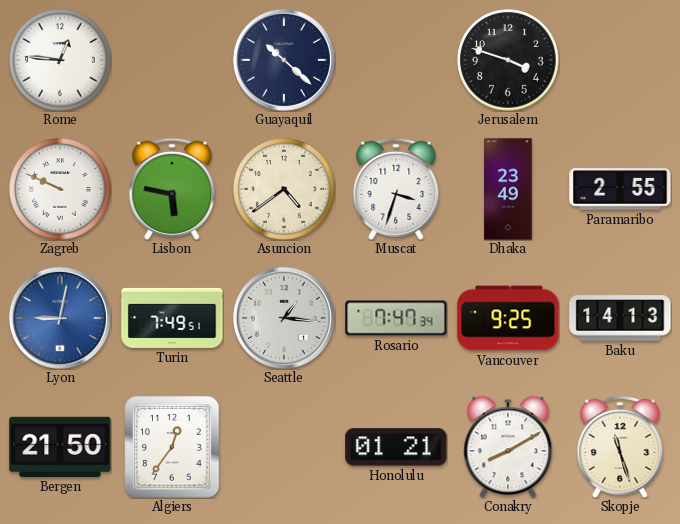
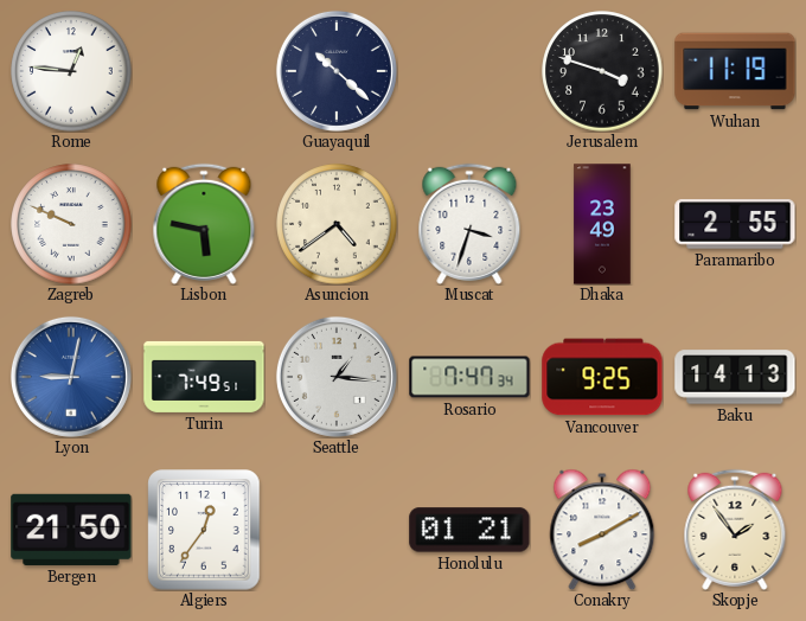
Wuhan: none -> 11:19 (735, 71)
Skopje: 11:27 -> 1:54 (735, 530)
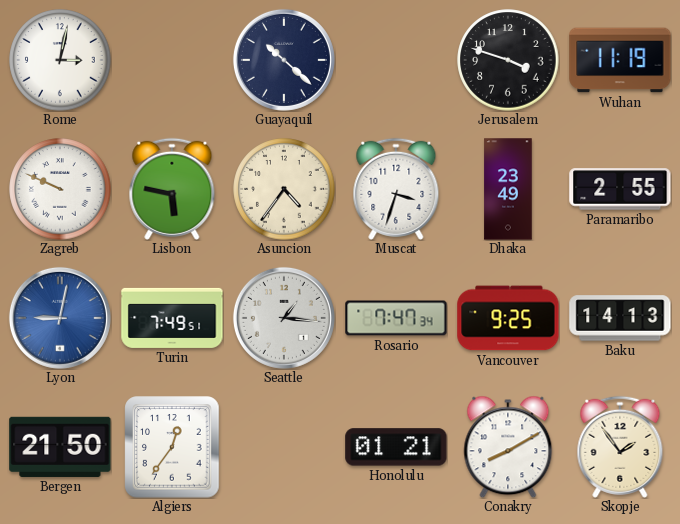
Rome: 12:46 -> 3:02 (60, 60)
Asuncion: 4:39 -> 4:36 (284, 189)
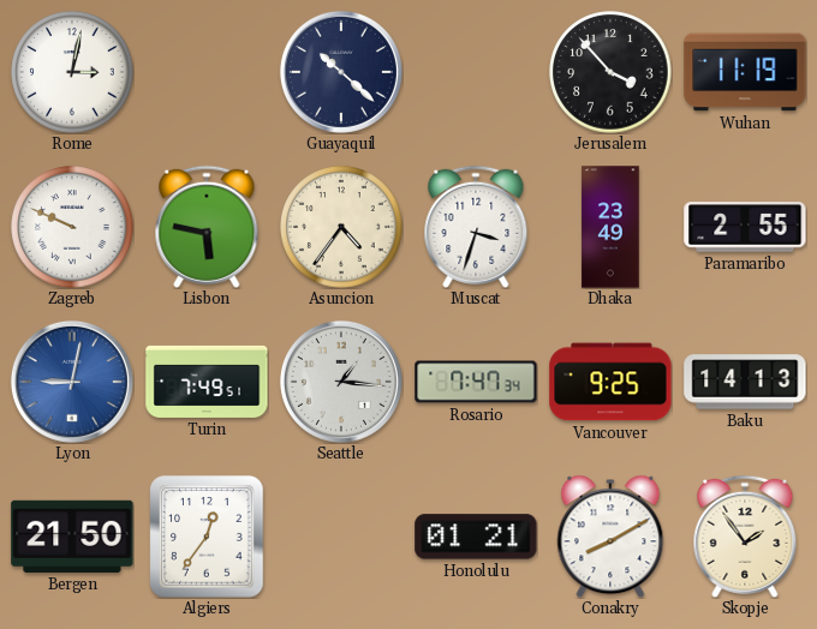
Jerusalem: 3:48 -> 3:53 (610, 72)
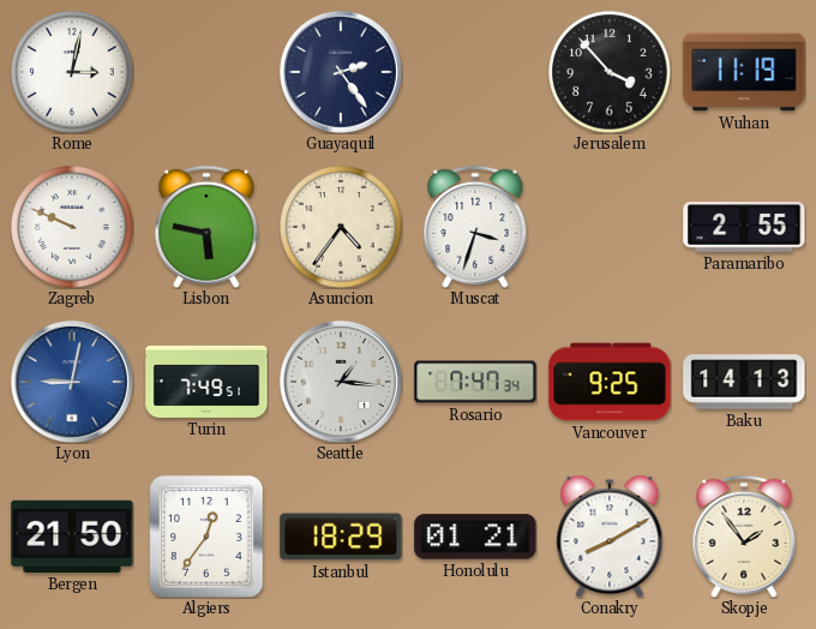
Guayaquil: 10:22 -> 2:24 (341, 72)
Dhaka: 23:49 -> none (610, 227)
Istanbul: none -> 18:29 (341, 537)
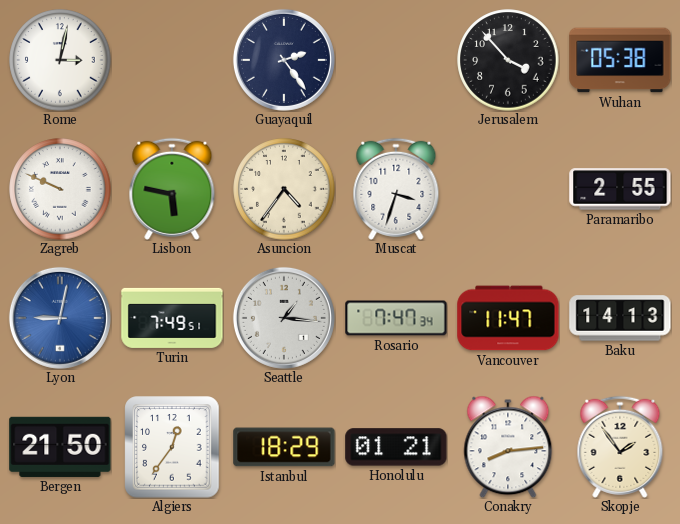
Wuhan: 11:19 -> 05:38 (620, 60)
Vancouver: 9:25 -> 11:47 (508, 318)
Conakry: 8:10 -> 8:14 (508, 447)
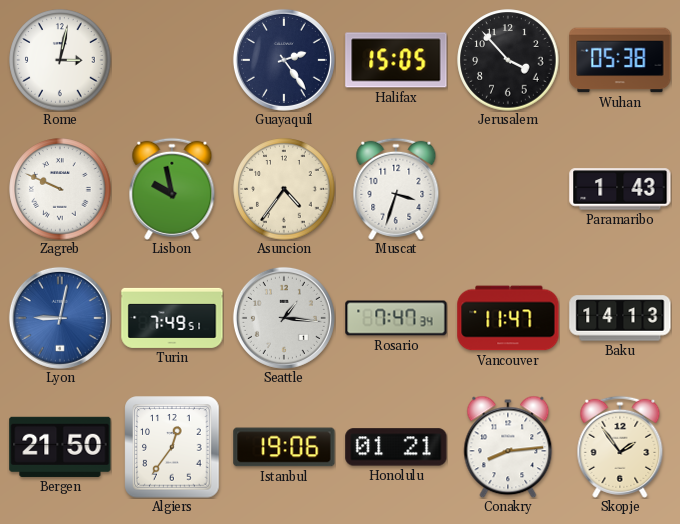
Halifax: none -> 15:05 (396, 60)
Lisbon: 5:47 -> 9:58 (172, 189)
Paramaribo: 2:55 -> 1:43 (620, 189)
Istanbul: 18:29 -> 19:06 (284, 447)
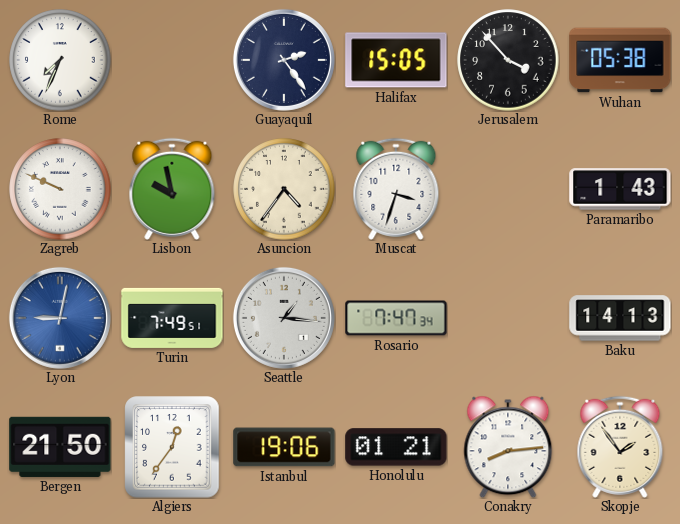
Rome: 3:02 -> 7:34 (60, 60)
Vancouver: 11:47 -> none (508, 318)
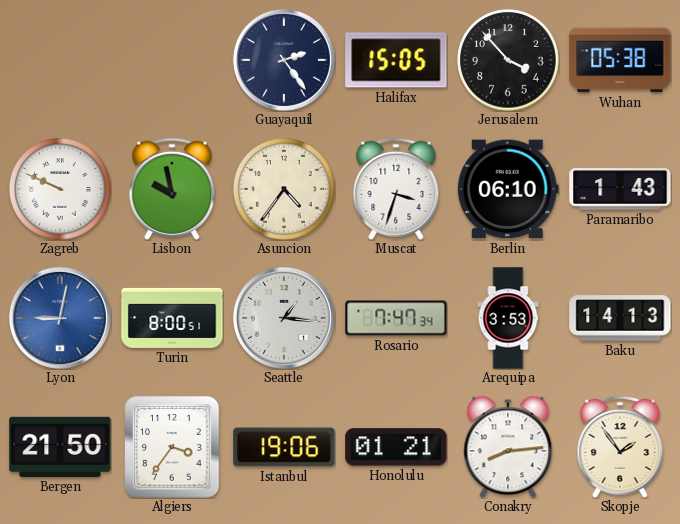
Rome: 7:34 -> none (60, 60)
Berlin: none -> 06:10 (508, 189)
Turin: 7:49 -> 8:00 (172, 318)
Arequipa: none -> 3:53 (508, 318)
Algiers: 12:36 -> 3:36 (172, 447)
